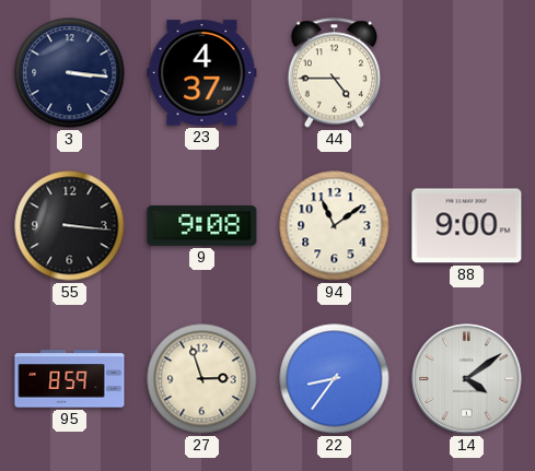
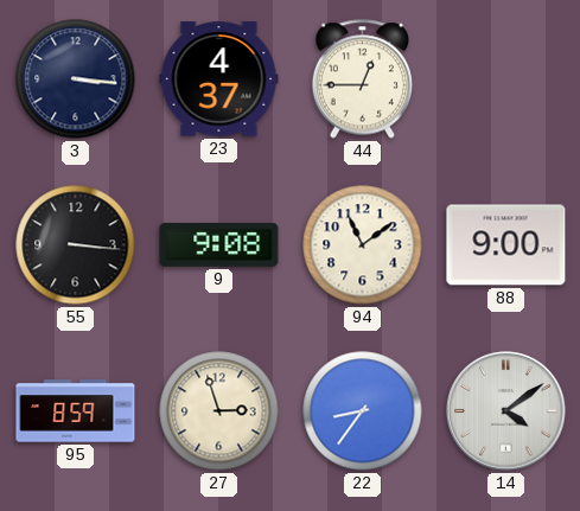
44: 4:45 -> 12:45 (362, 79)
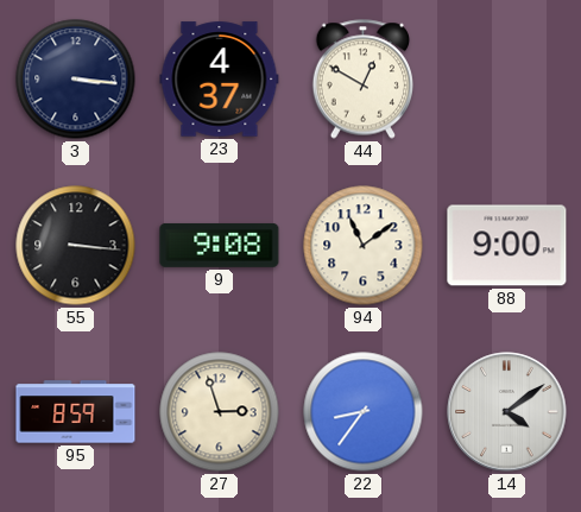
44: 12:45 -> 12:50 (362, 80)
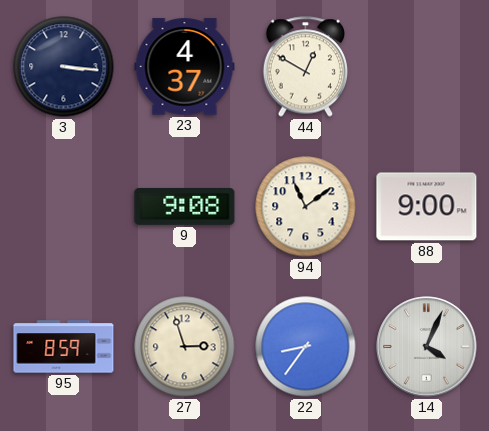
55: 3:16 -> none (76, 246)
14: 4:09 -> 4:04 (427, 347)
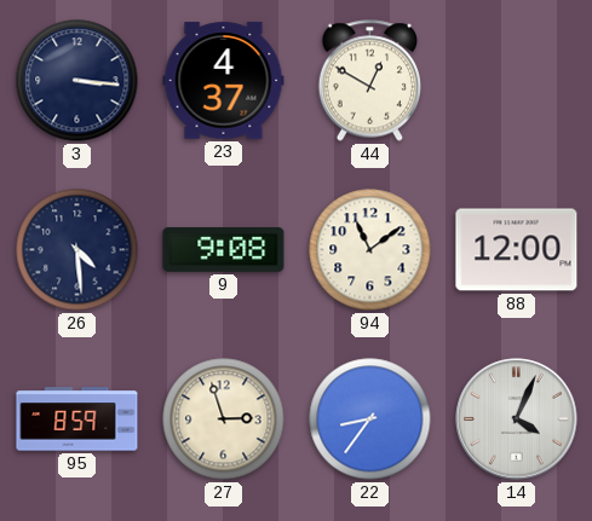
26: none -> 4:29 (77, 250)
88: 9:00 -> 12:00 (517, 250)
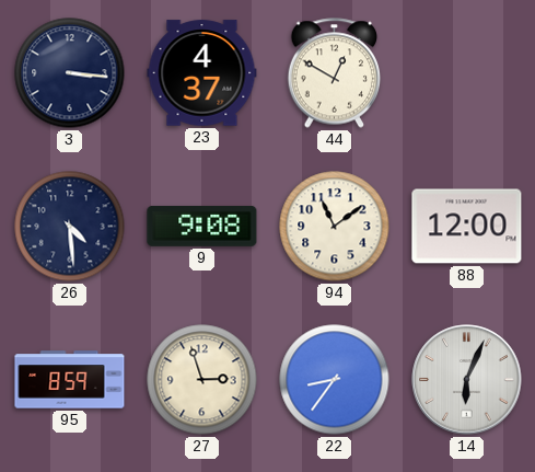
14: 4:04 -> 6:04 (467, 380)
